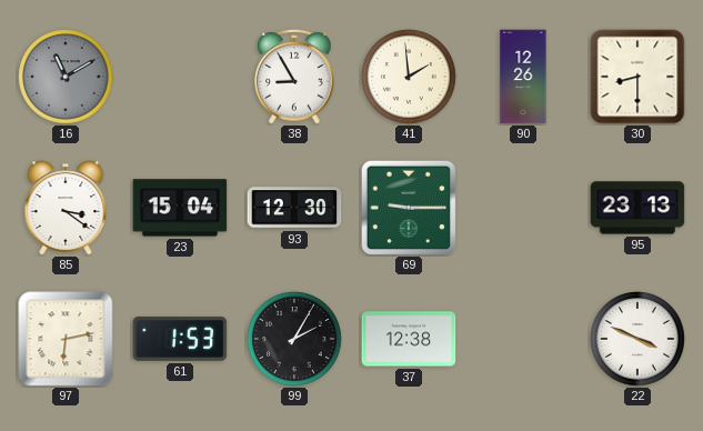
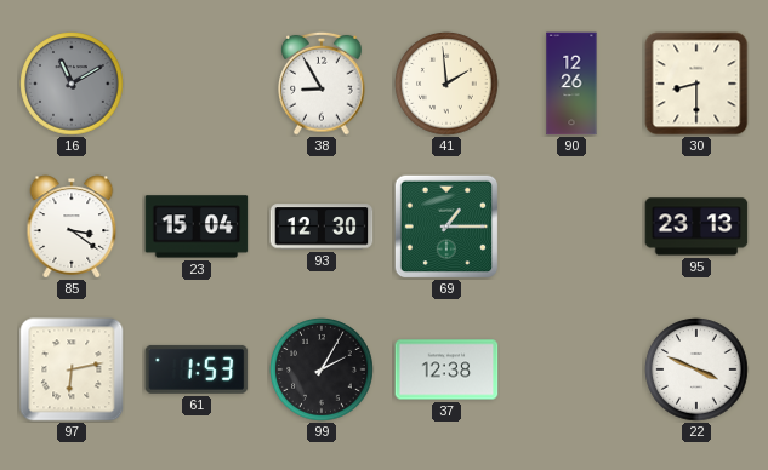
69: 9:15 -> 1:15 (446, 227)
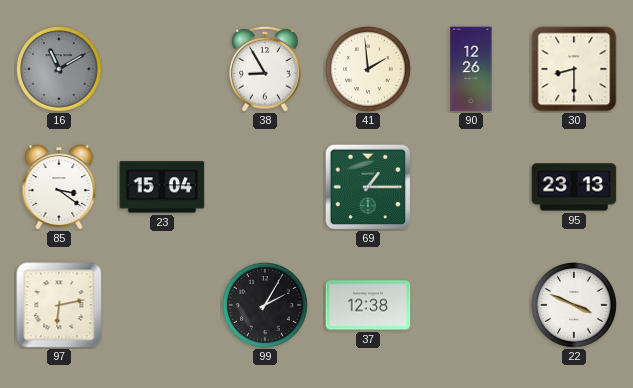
93: 12:30 -> none (322, 227)
61: 1:53 -> none (197, 369)
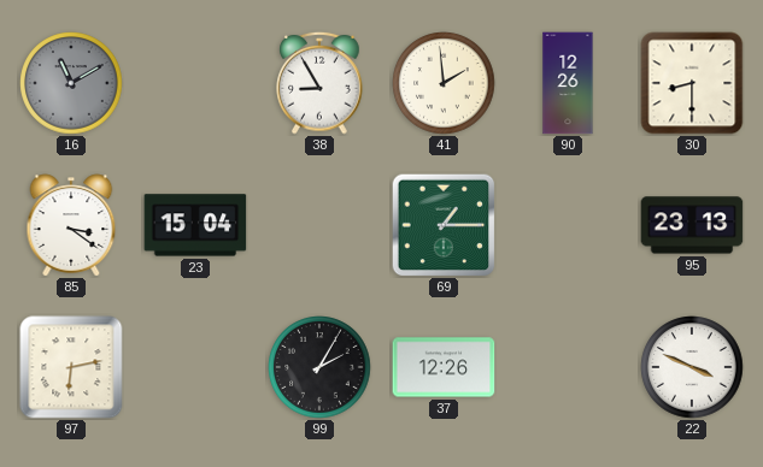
37: 12:38 -> 12:26 (444, 367)
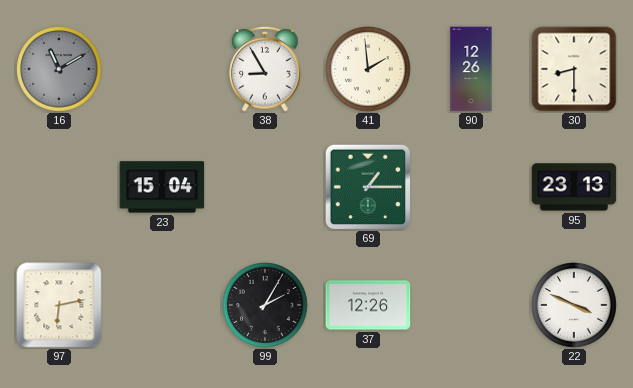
85: 3:21 -> none (71, 225)
